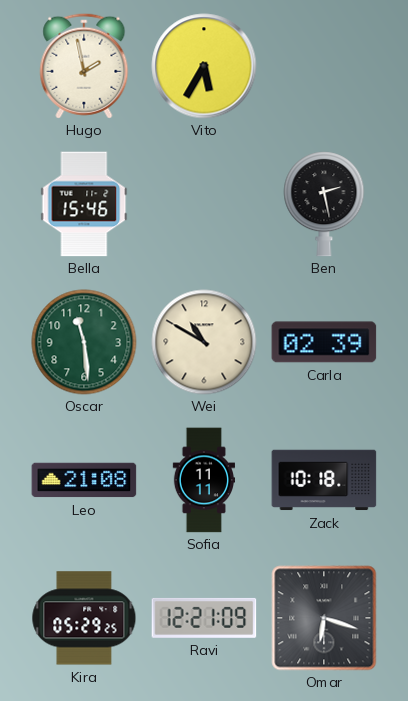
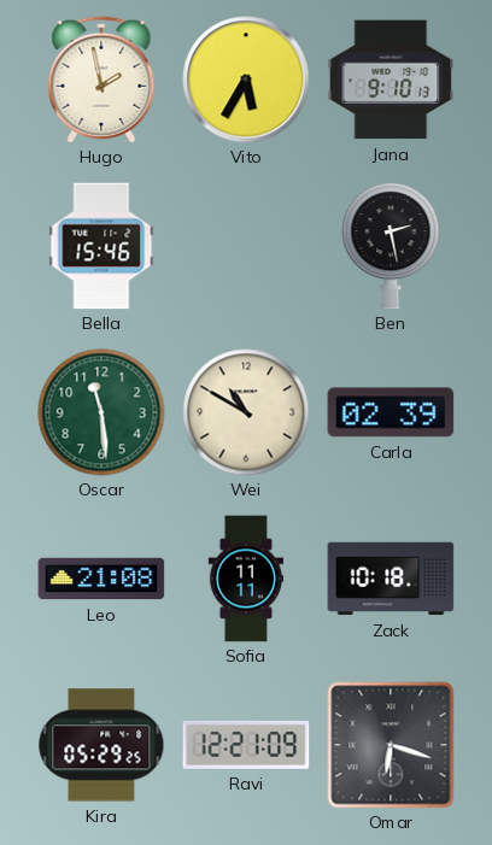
Jana: none -> 9:10 (391, 80)
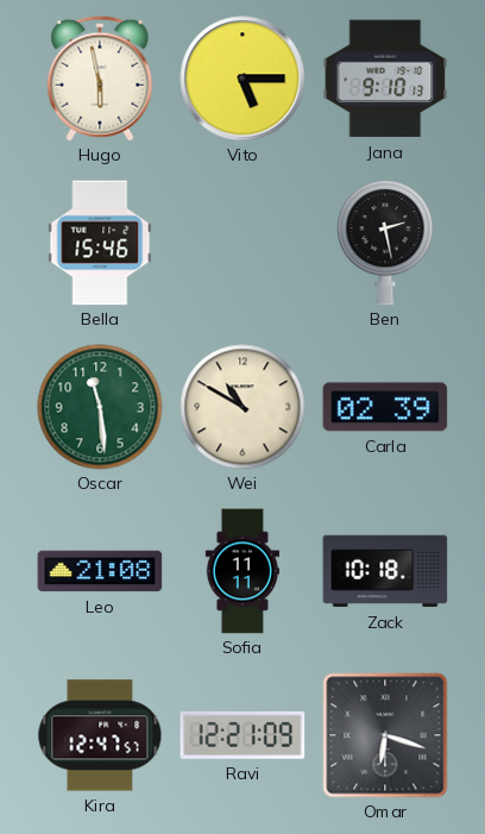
Hugo: 1:58 -> 5:58 (100, 79)
Vito: 5:35 -> 5:15 (242, 79)
Kira: 05:29 -> 12:47 (100, 735)
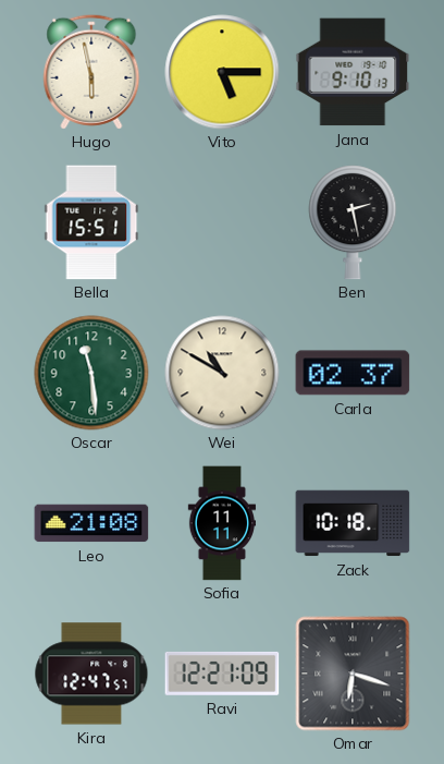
Bella: 15:46 -> 15:51 (91, 222)
Carla: 02:39 -> 02:37 (353, 373)
